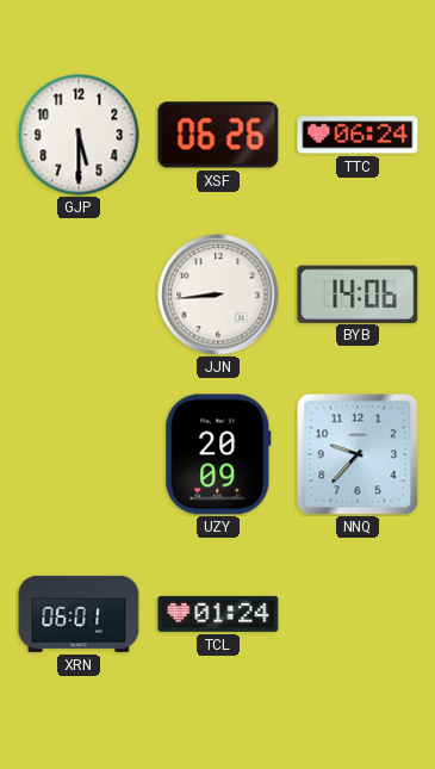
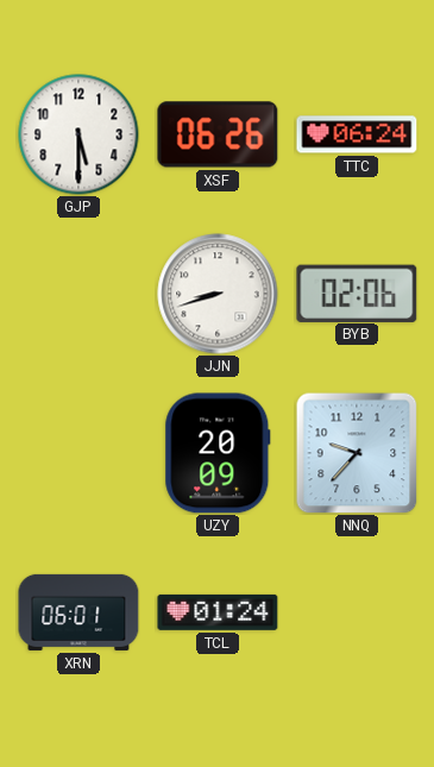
JJN: 8:44 -> 8:42 (218, 294)
BYB: 14:06 -> 02:06 (357, 293)
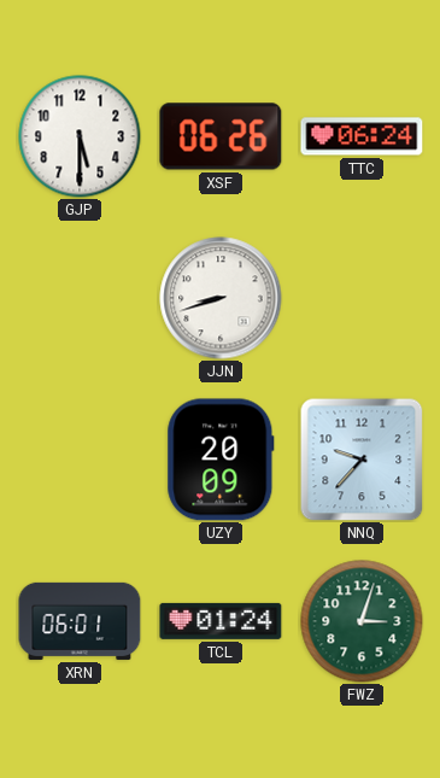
BYB: 02:06 -> none (357, 293)
FWZ: none -> 3:03 (362, 621)
